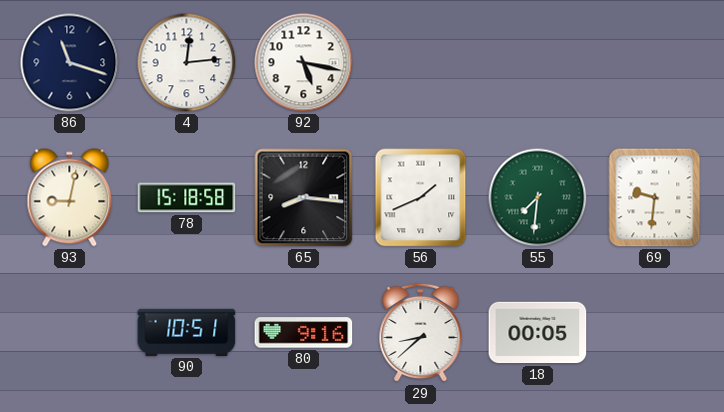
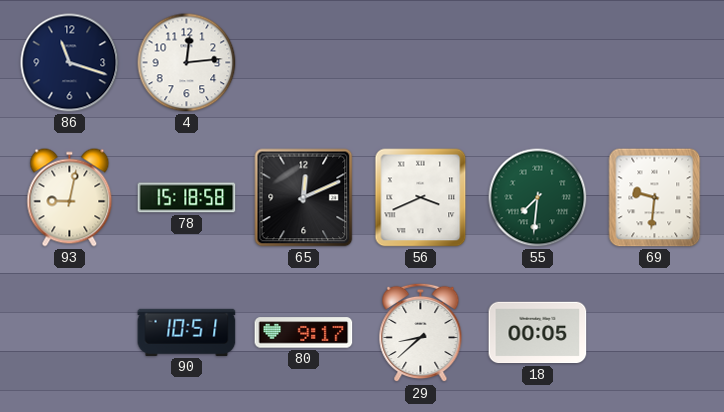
92: 5:17 -> none (304, 63)
65: 8:16 -> 12:11 (304, 198)
56: 1:41 -> 3:41 (421, 198)
80: 9:16 -> 9:17 (304, 333)
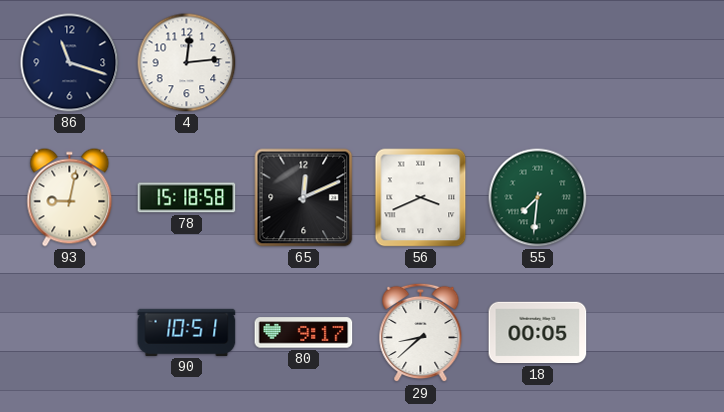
69: 9:31 -> none (655, 198)
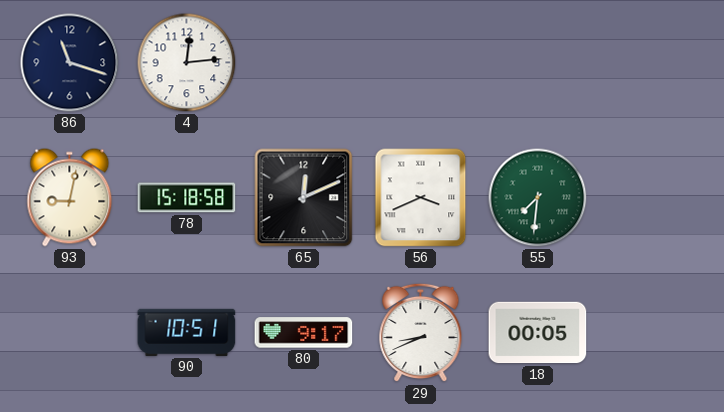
29: 8:38 -> 8:41 (421, 333)
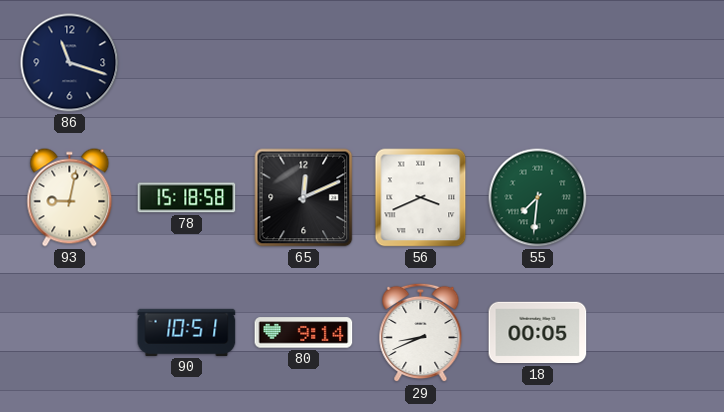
4: 12:14 -> none (187, 63)
80: 9:17 -> 9:14 (304, 333)
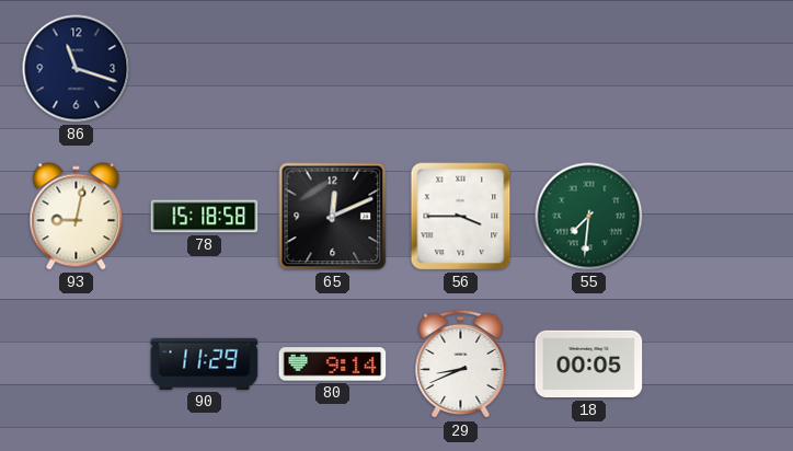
56: 3:41 -> 3:45 (461, 217)
90: 10:51 -> 11:29 (205, 363)
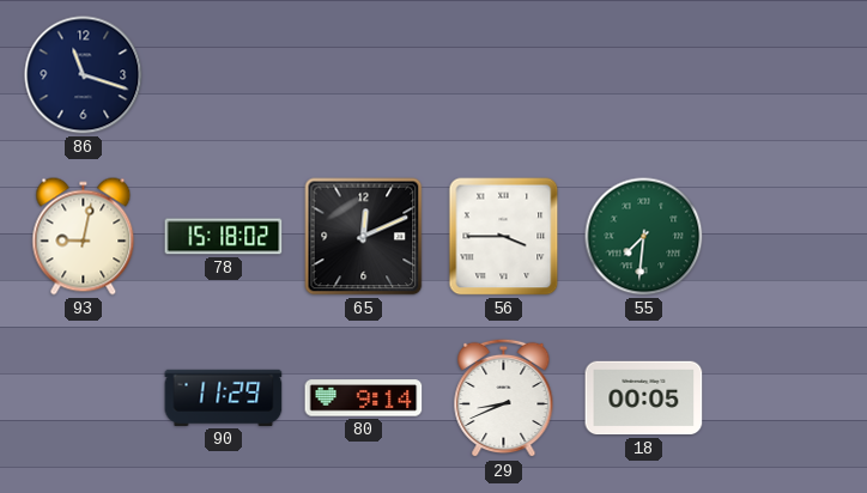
78: 15:18:58 -> 15:18:02 (224, 237)
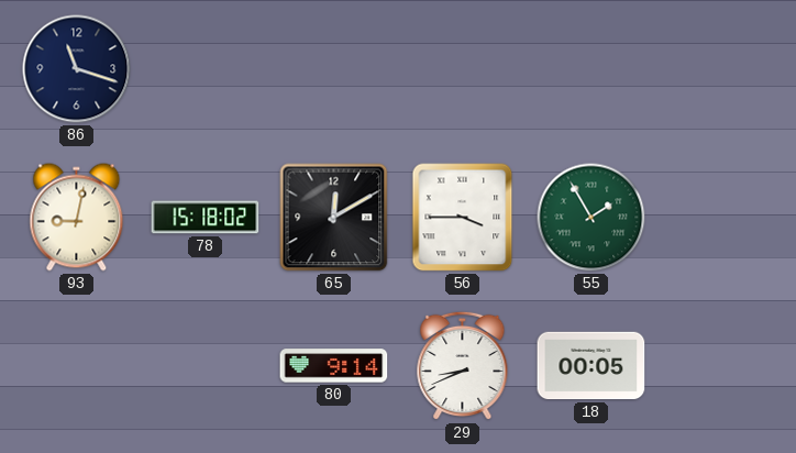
65: 12:11 -> 12:10 (334, 218)
55: 7:31 -> 1:55 (592, 218)
90: 11:29 -> none (224, 397)
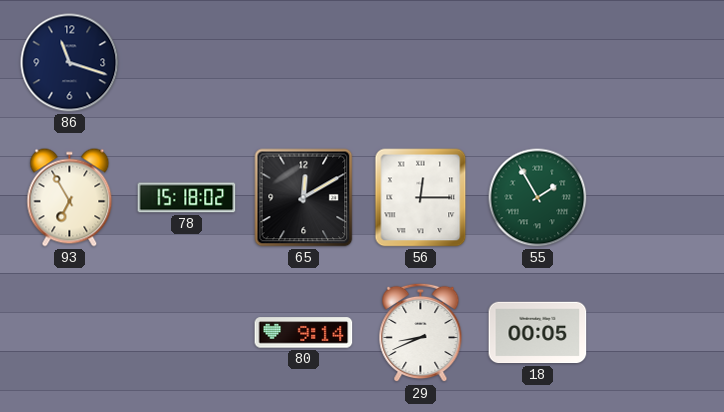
93: 9:02 -> 6:55 (70, 198)
56: 3:45 -> 12:15 (421, 198)
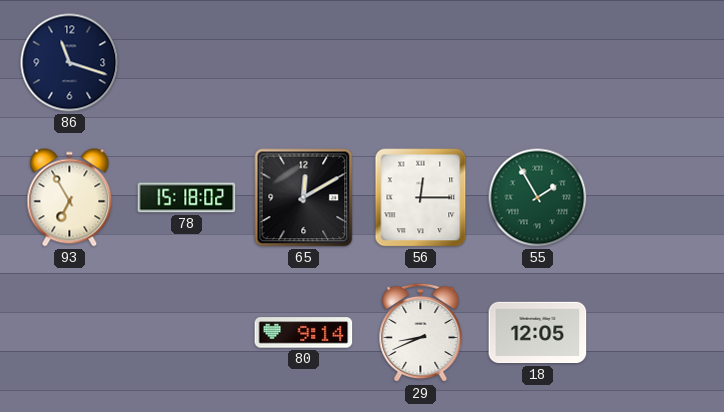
18: 00:05 -> 12:05 (538, 333)
